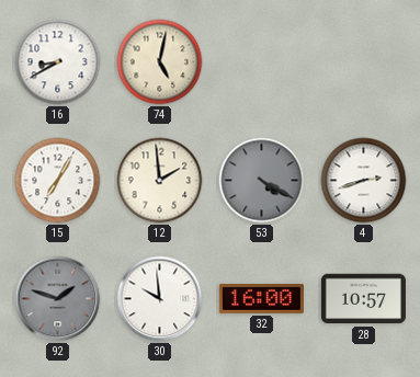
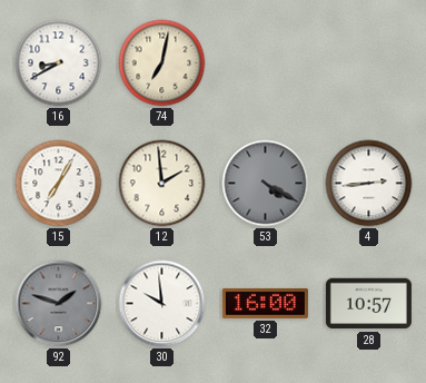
74: 5:02 -> 7:02 (162, 63)
4: 2:42 -> 2:44 (369, 184)
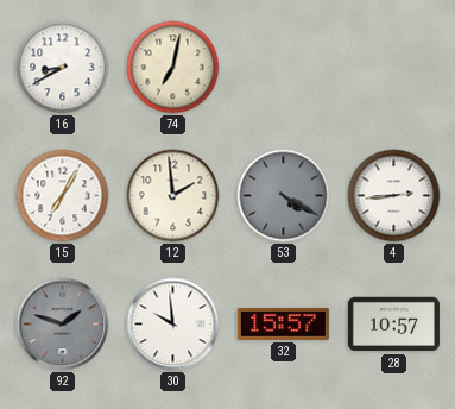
32: 16:00 -> 15:57 (283, 323)
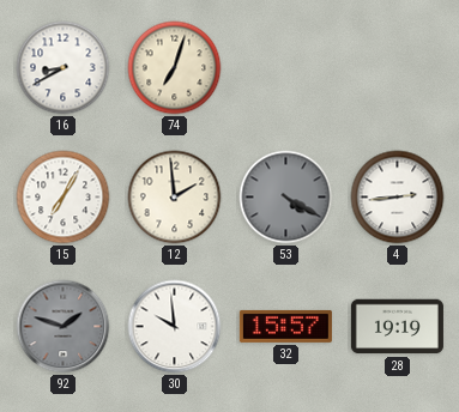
74: 7:02 -> 7:03 (175, 68)
28: 10:57 -> 19:19 (397, 327)
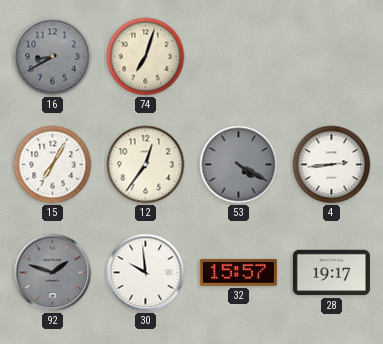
16 dial: white -> grey (53, 57)
12: 1:59 -> 12:36 (146, 165)
28: 19:19 -> 19:17 (331, 273)
